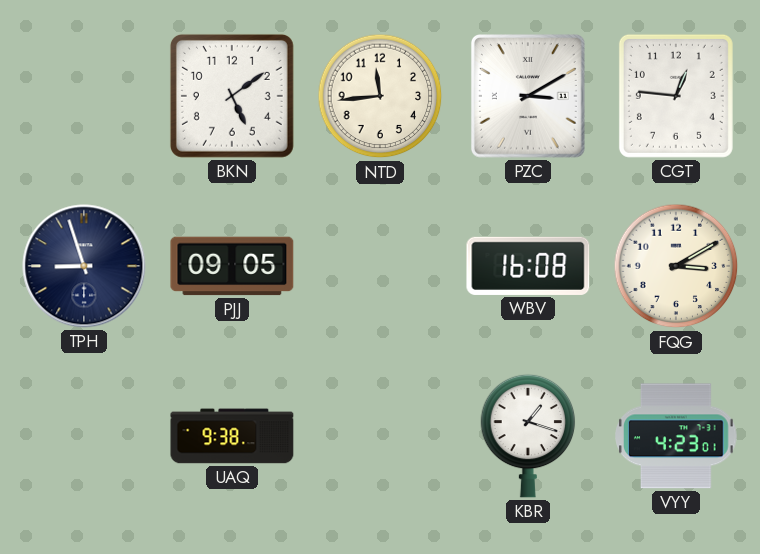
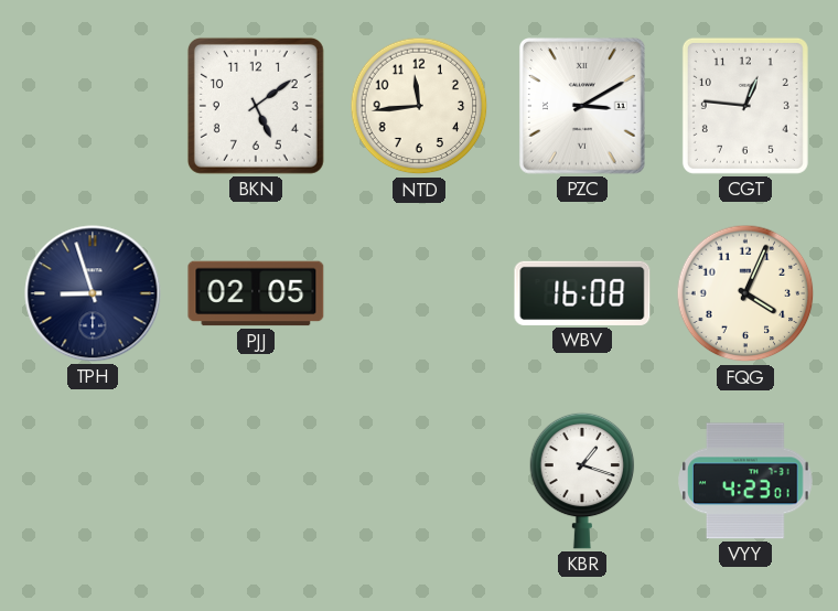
PJJ: 09:05 -> 02:05 (256, 293)
FQG: 3:10 -> 4:04 (745, 293)
UAQ: 9:38 -> none (232, 436)
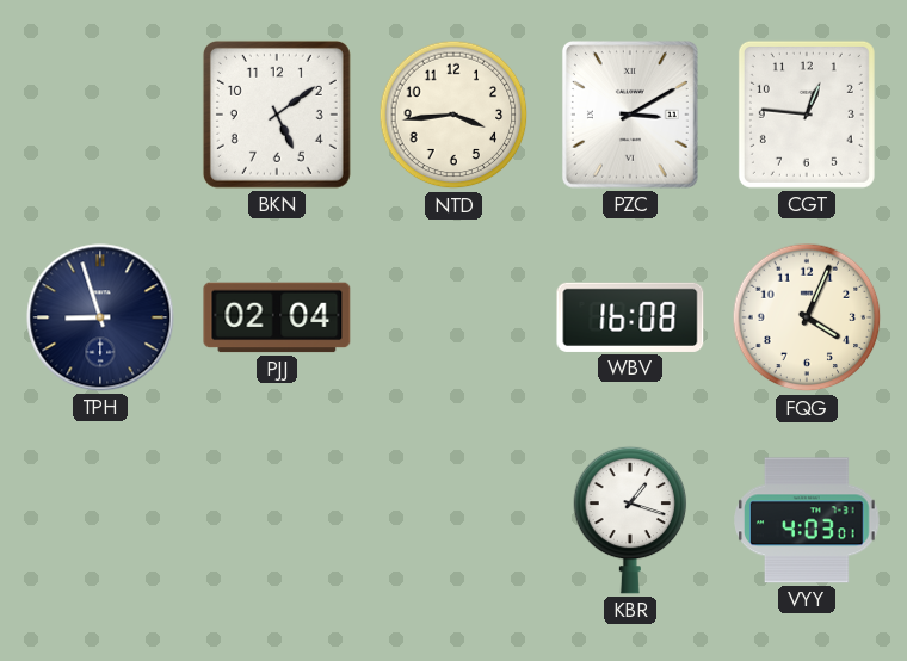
NTD: 11:44 -> 3:44 (453, 115)
PJJ: 02:05 -> 02:04 (277, 317)
VYY: 4:23 -> 4:03 (807, 520)
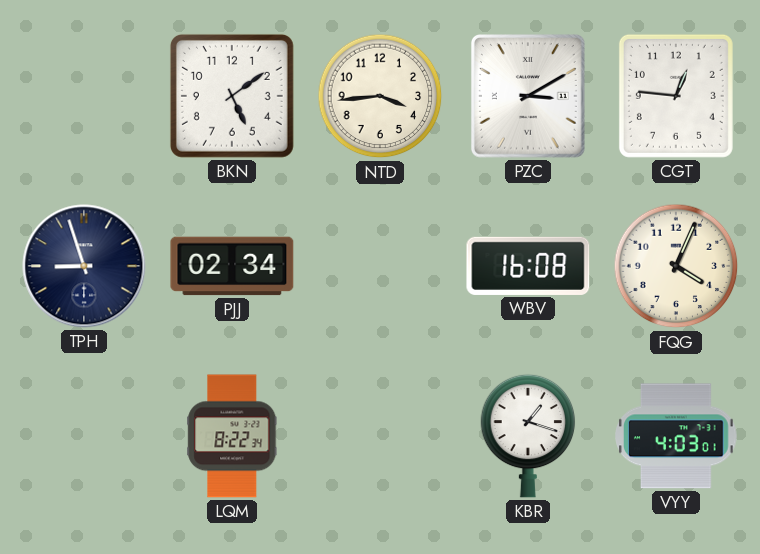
PJJ: 02:04 -> 02:34 (232, 266)
LQM: none -> 8:22 (232, 436)
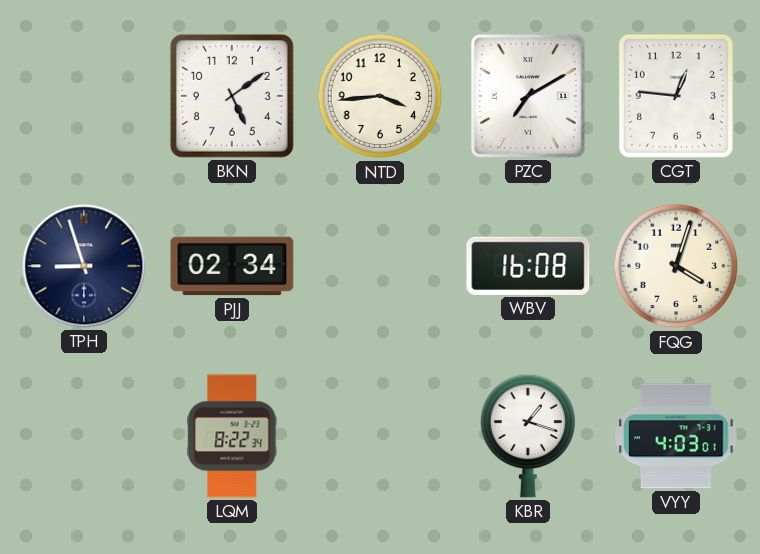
PZC: 3:10 -> 7:10 (528, 97)
FQG: 4:04 -> 4:03 (676, 266)
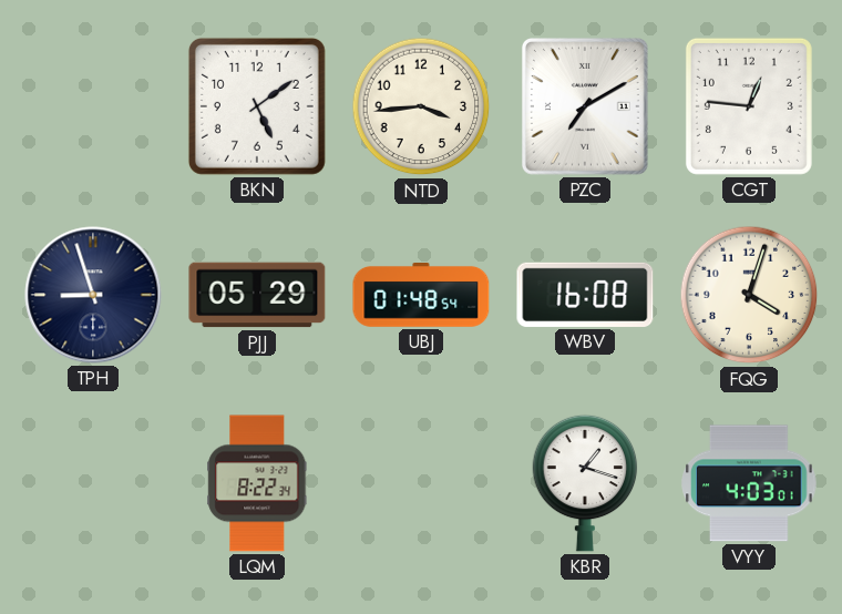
PJJ: 02:34 -> 05:29 (257, 295)
UBJ: none -> 01:48 (421, 296)
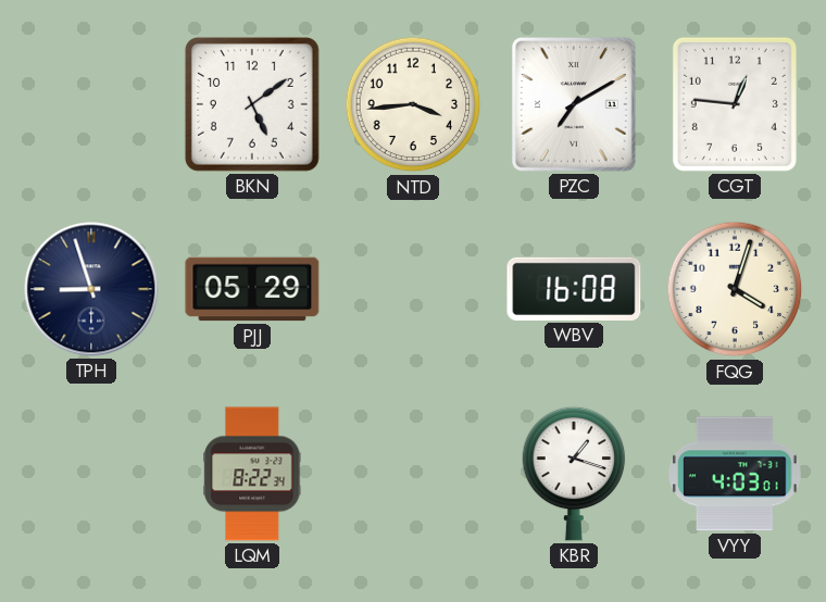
UBJ: 01:48 -> none (421, 296)
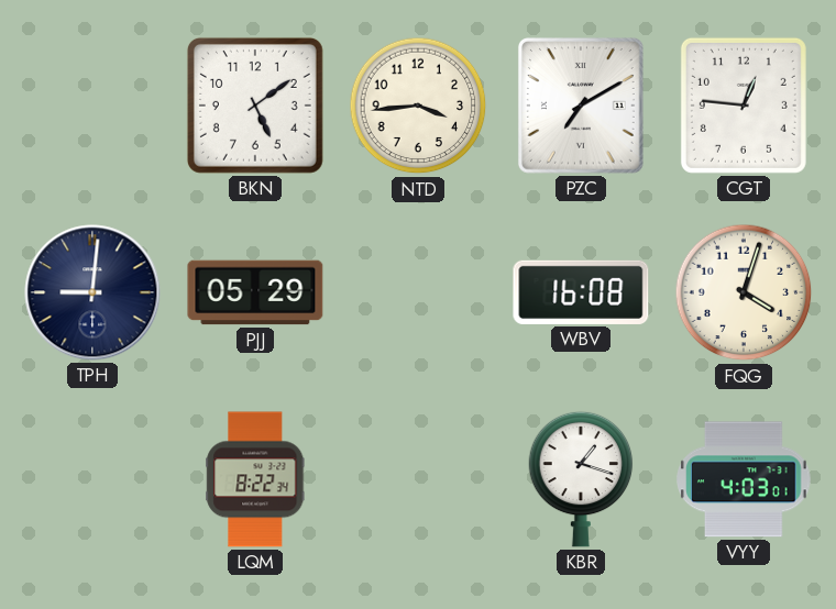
TPH: 8:57 -> 9:01 (92, 292)
